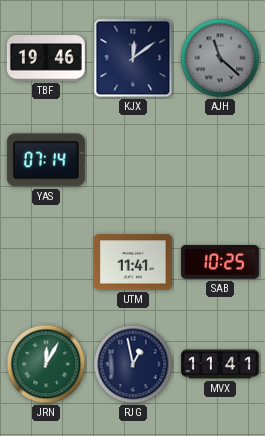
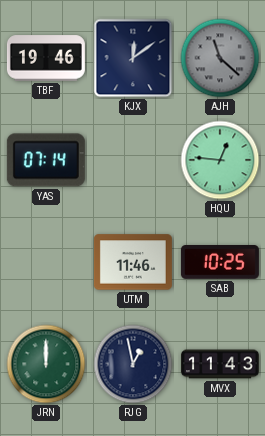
HQU: none -> 12:46 (220, 160)
UTM: 11:41 -> 11:46 (133, 262)
JRN: 12:05 -> 12:00 (46, 364)
MVX: 11:41 -> 11:43 (220, 364)
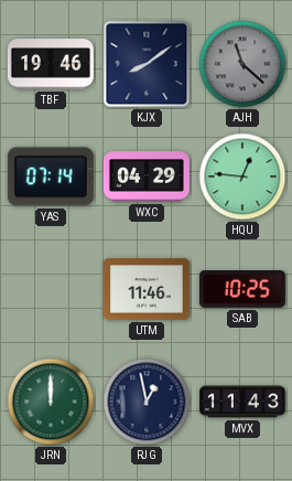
KJX: 12:09 -> 8:09 (147, 64)
WXC: none -> 04:29 (147, 177)
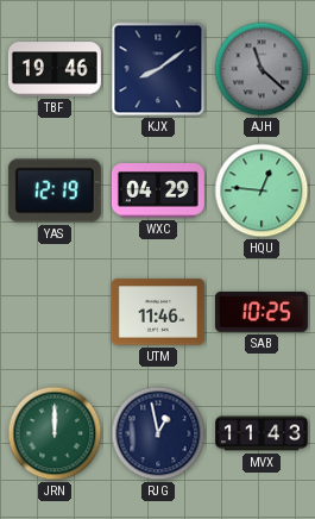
YAS: 07:14 -> 12:19 (55, 190)
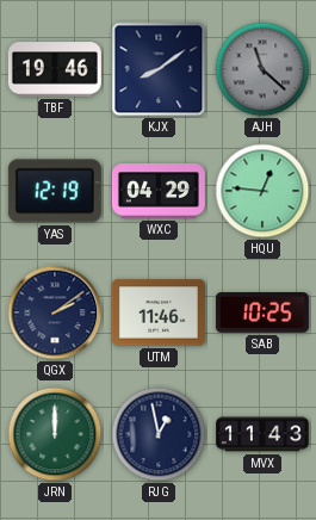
QGX: none -> 2:09 (55, 312)
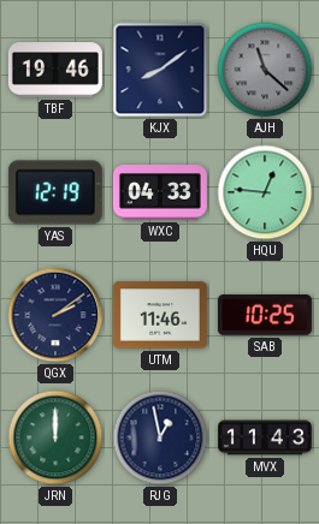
WXC: 04:29 -> 04:33 (160, 192)
